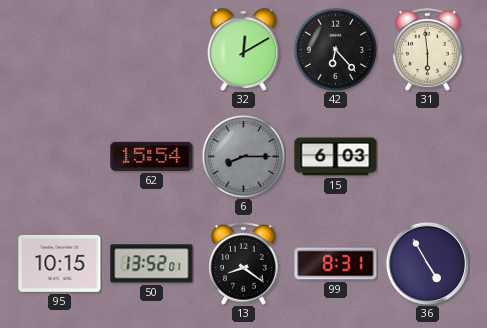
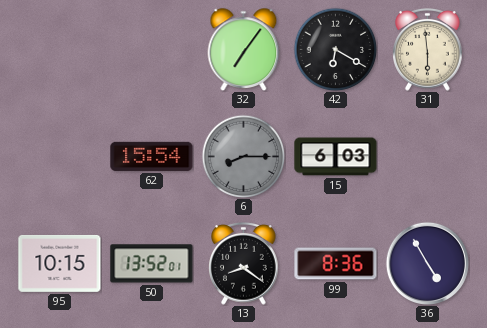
32: 12:10 -> 7:06 (244, 50)
42: 6:23 -> 6:20 (335, 49)
99: 8:31 -> 8:36 (336, 264)
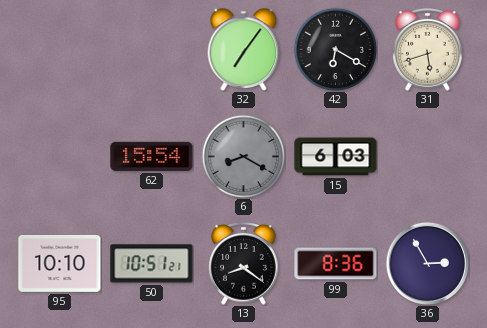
31: 5:59 -> 5:42 (428, 50)
6: 8:15 -> 8:20 (243, 156)
95: 10:15 -> 10:10 (60, 263)
50: 13:52 -> 10:51 (152, 264)
36: 4:55 -> 2:55 (427, 263)
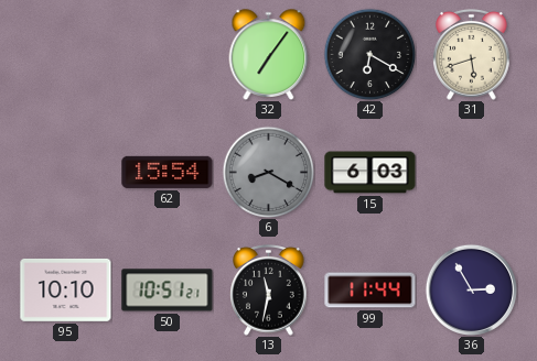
13: 8:21 -> 11:32 (269, 291)
99: 8:36 -> 11:44 (370, 291)
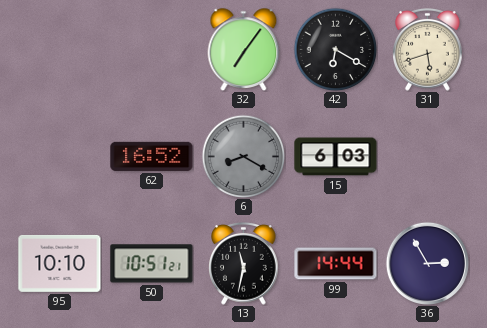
62: 15:54 -> 16:52 (152, 156)
99: 11:44 -> 14:44 (336, 264)
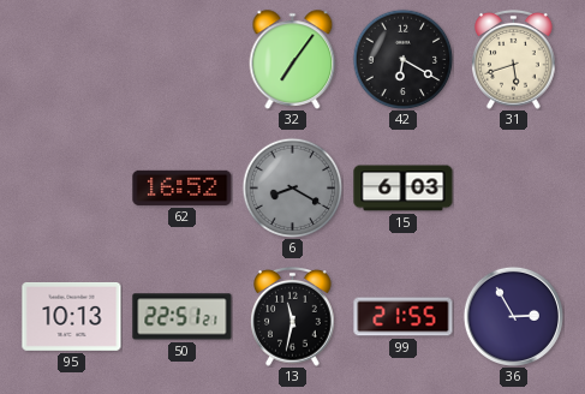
95: 10:10 -> 10:13 (72, 316)
50: 10:51 -> 22:51 (183, 317)
99: 14:44 -> 21:55 (404, 317)
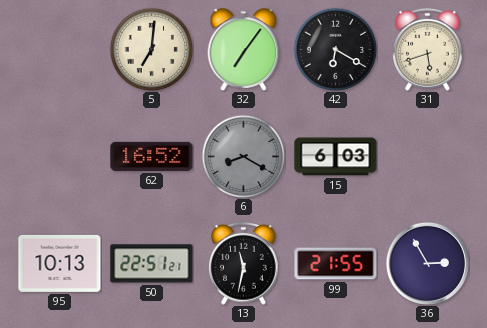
5: none -> 7:01 (151, 49)
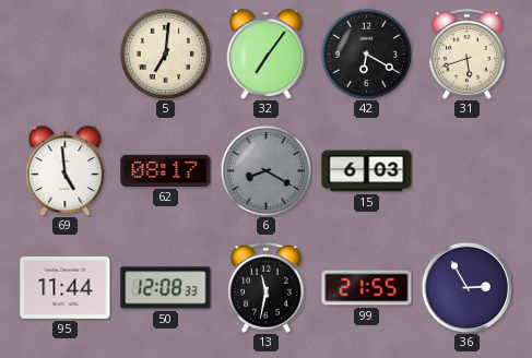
69: none -> 4:59 (66, 171)
62: 16:52 -> 08:17 (166, 170)
95: 10:13 -> 11:44 (66, 287)
50: 22:51 -> 12:08 (166, 288)
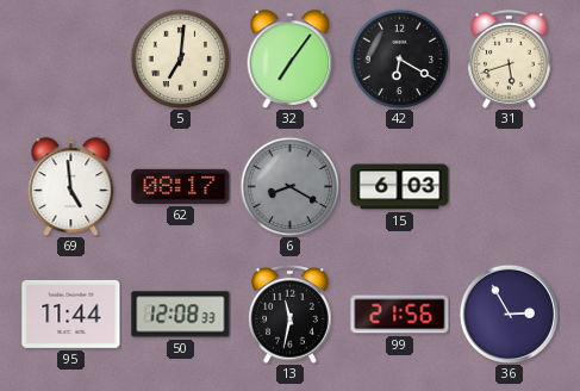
99: 21:55 -> 21:56 (400, 315)
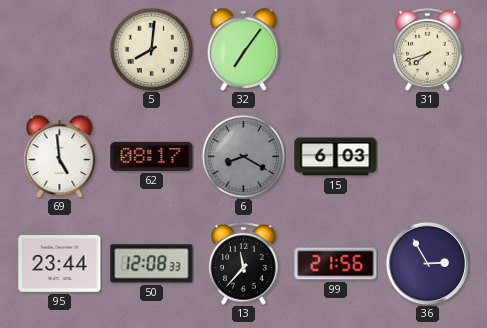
5: 7:01 -> 8:01 (151, 49)
42: 6:20 -> none (399, 58)
31: 5:42 -> 7:42 (428, 50)
95: 11:44 -> 23:44 (60, 263)
13: 11:32 -> 11:37 (244, 264)
